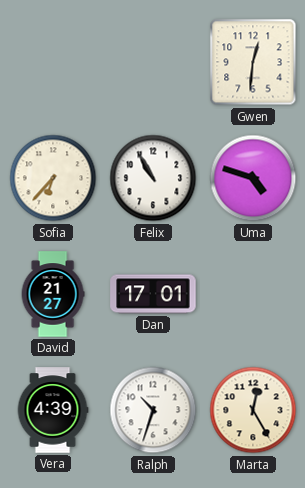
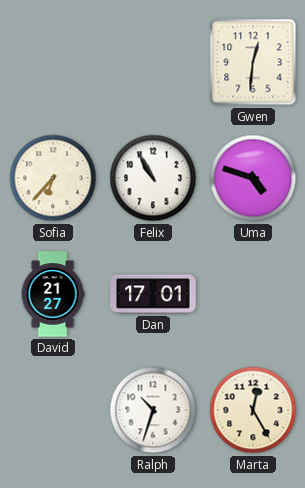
Vera: 4:39 -> none (53, 410)
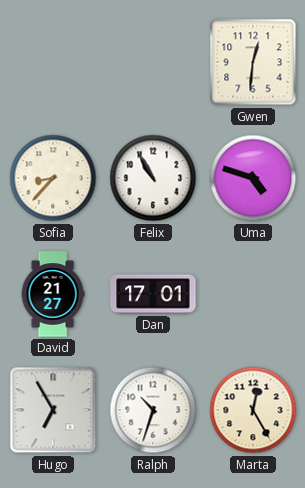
Sofia: 6:37 -> 8:37 (53, 178)
Hugo: none -> 6:55 (53, 410)
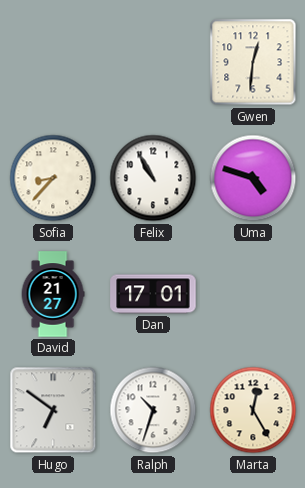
Hugo: 6:55 -> 6:51 (53, 410)
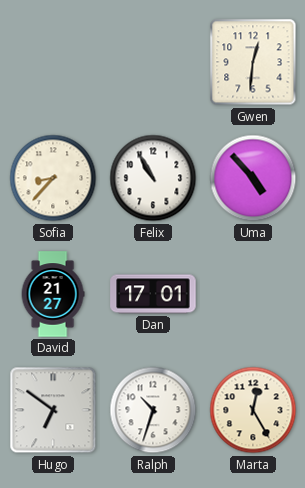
Uma: 4:48 -> 4:53 (253, 178)
